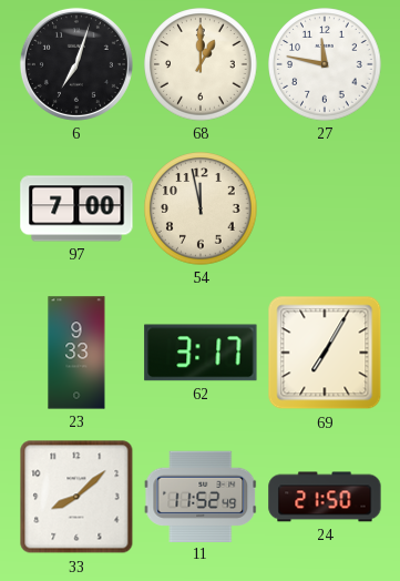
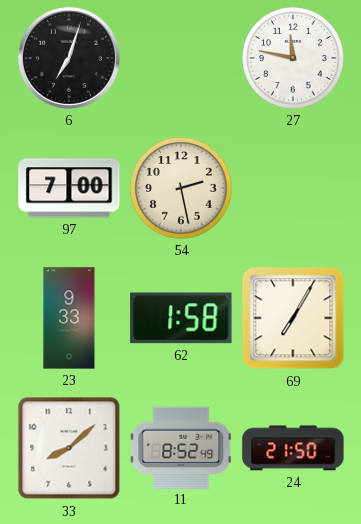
68: 1:00 -> none (201, 64)
54: 11:58 -> 2:28 (181, 188)
62: 3:17 -> 1:58 (181, 318)
11: 11:52 -> 8:52 (181, 447)
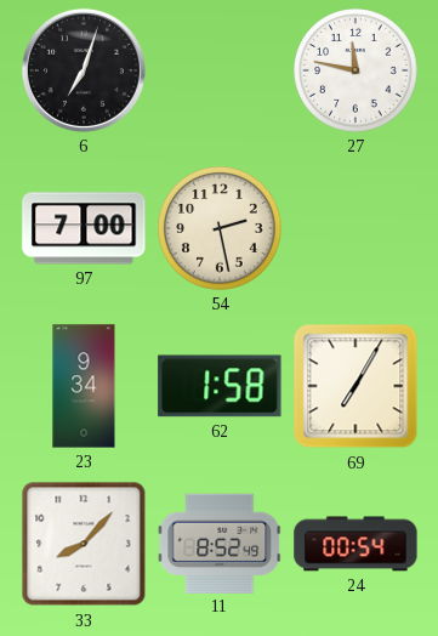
23: 9:33 -> 9:34 (84, 386)
33: 8:08 -> 8:07 (84, 544)
24: 21:50 -> 00:54 (355, 544)
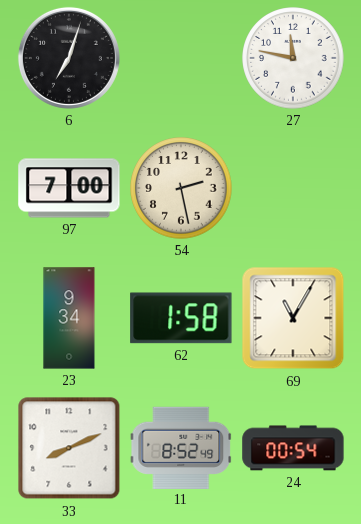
69: 7:05 -> 11:05 (293, 318)
33: 8:07 -> 8:11 (69, 448)
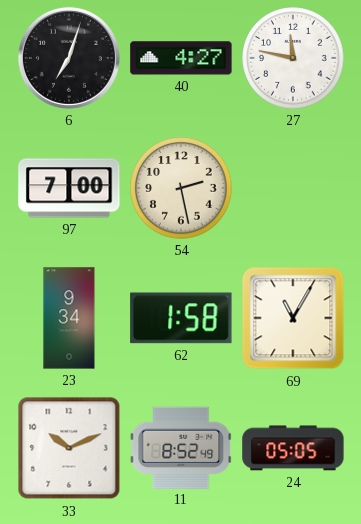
40: none -> 4:27 (181, 58)
33: 8:11 -> 10:11 (69, 448)
24: 00:54 -> 05:05 (293, 448)
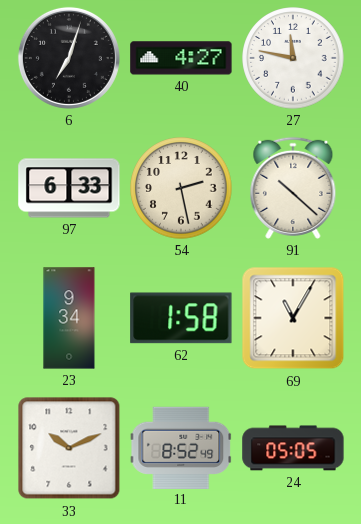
97: 7:00 -> 6:33 (69, 188)
91: none -> 10:22 (293, 188)
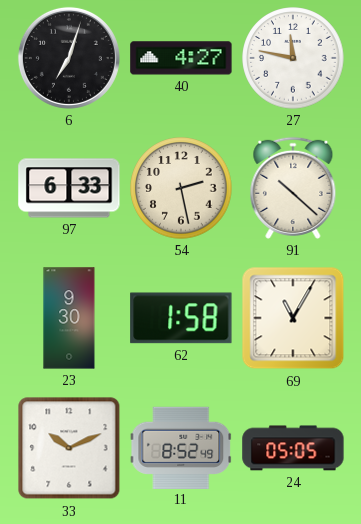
23: 9:34 -> 9:30 (69, 318)
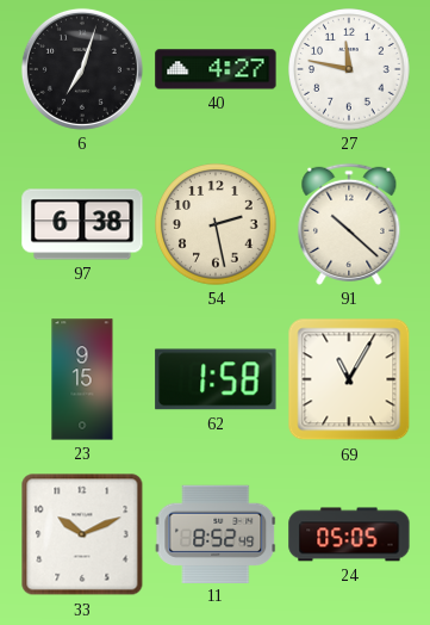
97: 6:33 -> 6:38 (82, 224)
23: 9:30 -> 9:15 (82, 379)
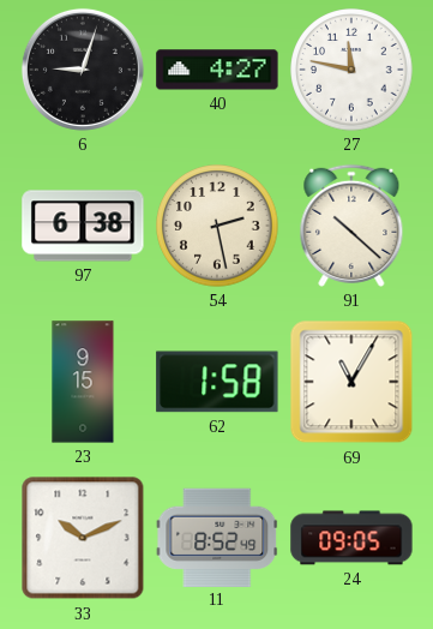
6: 7:03 -> 9:03 (83, 70)
24: 05:05 -> 09:05 (351, 538)
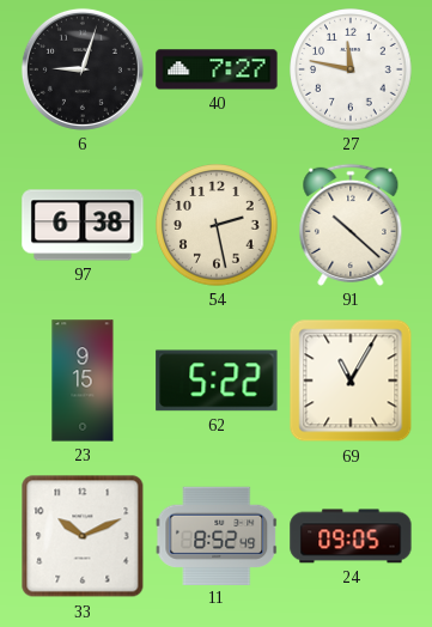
40: 4:27 -> 7:27 (217, 69)
62: 1:58 -> 5:22 (217, 381)
